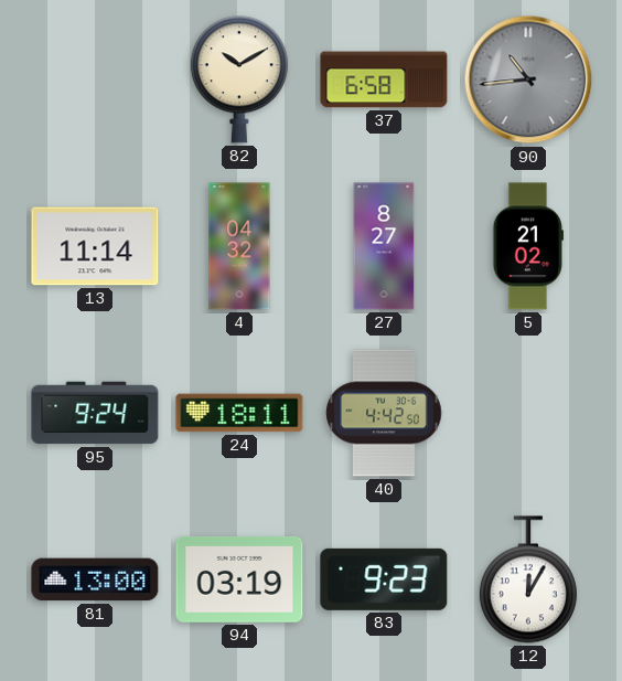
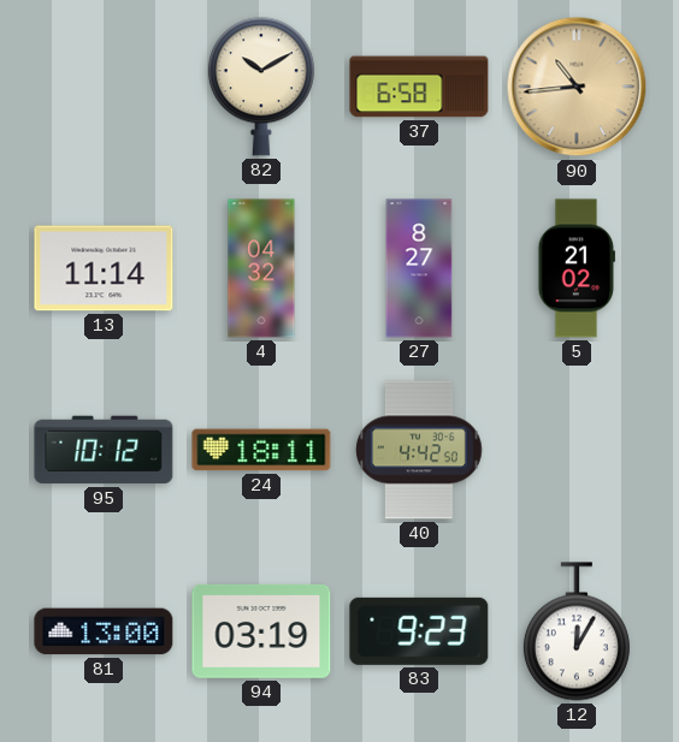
90 dial: grey -> champagne (577, 87)
95: 9:24 -> 10:12 (104, 450)
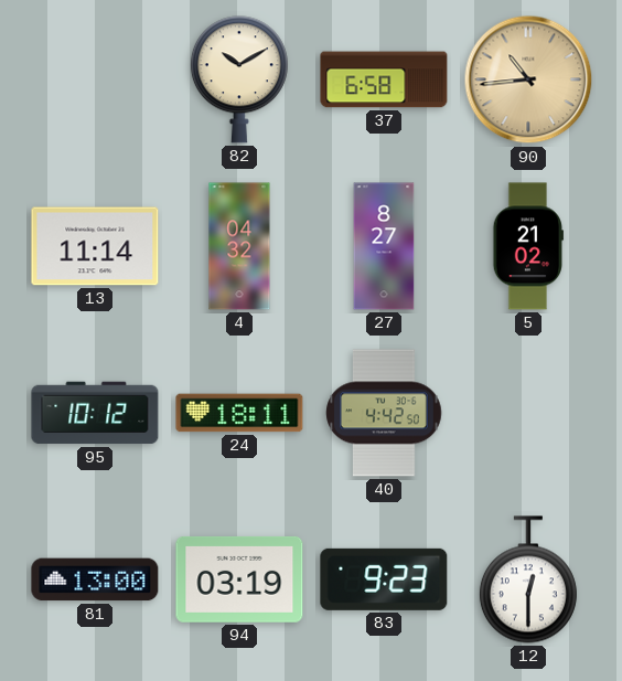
12: 12:05 -> 12:30 (528, 579)
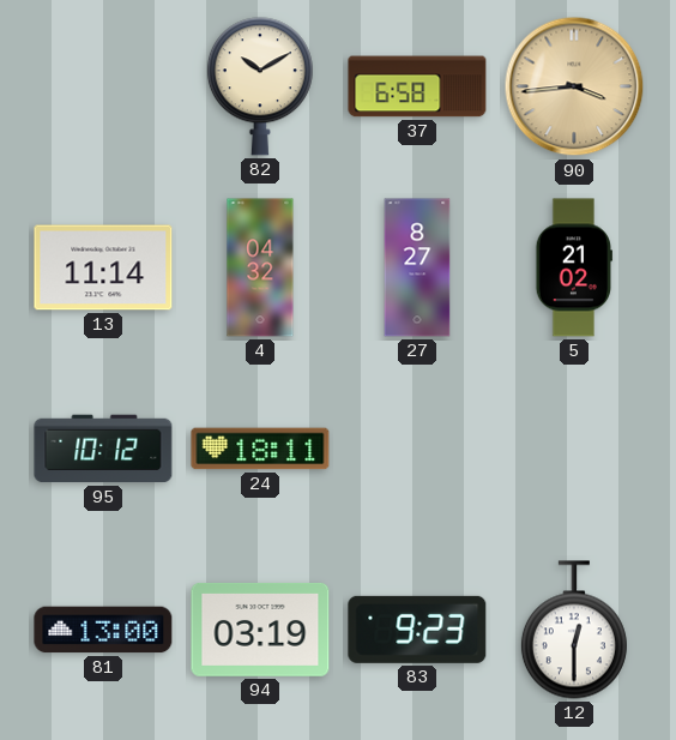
90: 10:44 -> 3:44 (574, 86)
40: 4:42 -> none (384, 413)
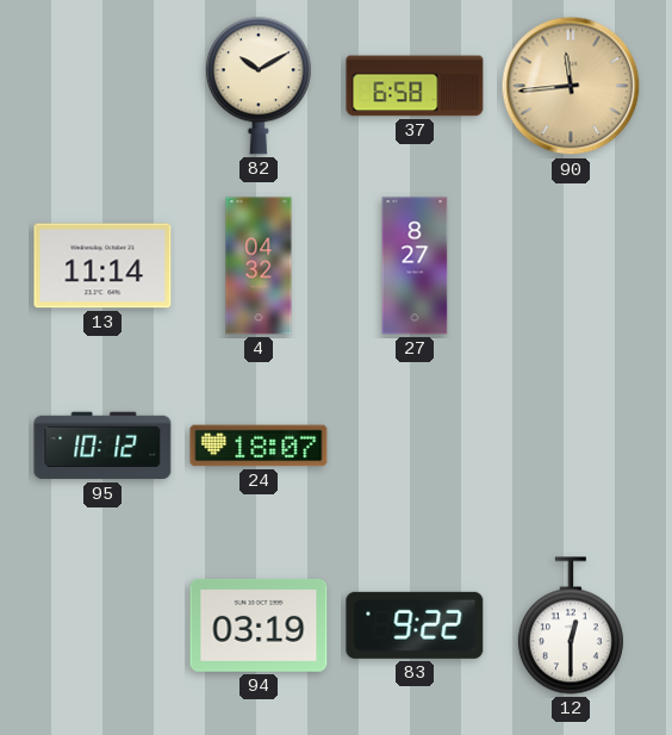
90: 3:44 -> 11:44 (571, 86)
5: 21:02 -> none (573, 267)
24: 18:11 -> 18:07 (259, 446)
81: 13:00 -> none (103, 630)
83: 9:23 -> 9:22 (415, 625)
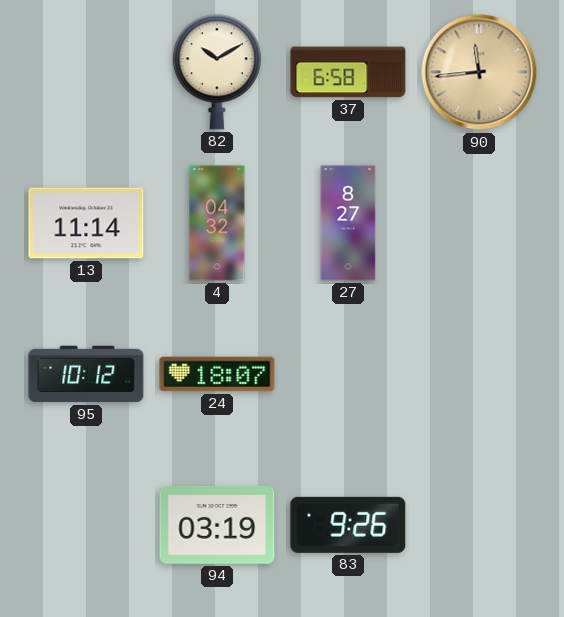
83: 9:22 -> 9:26 (348, 525)
12: 12:30 -> none (571, 625)
